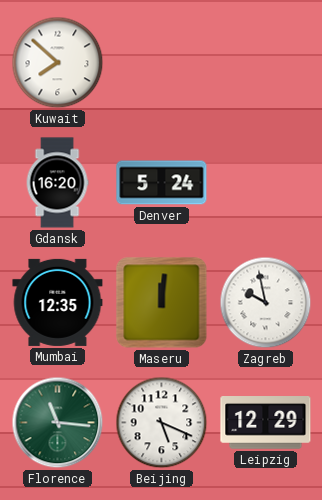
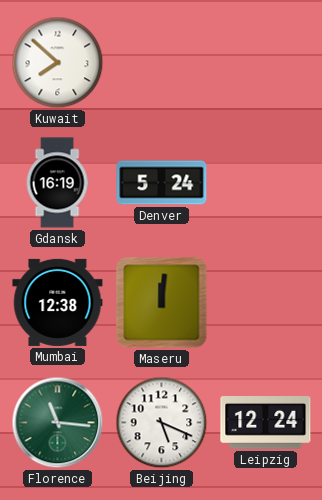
Gdansk: 16:20 -> 16:19 (57, 183)
Mumbai: 12:35 -> 12:38 (58, 302)
Zagreb: 9:58 -> none (266, 303)
Leipzig: 12:29 -> 12:24 (266, 423)
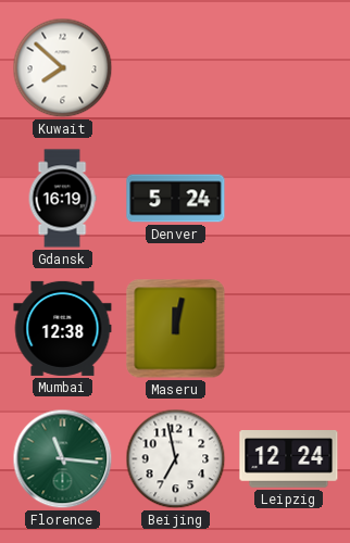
Maseru: 12:01 -> 12:02 (176, 329)
Beijing: 5:19 -> 6:58 (176, 459)
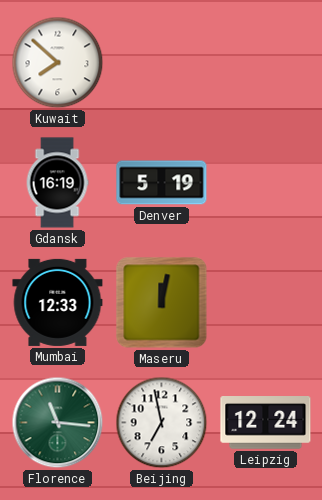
Denver: 5:24 -> 5:19 (162, 183)
Mumbai: 12:38 -> 12:33 (58, 302)
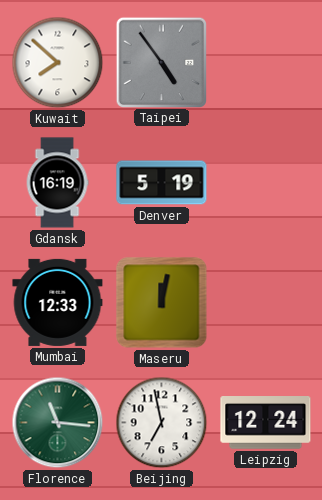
Taipei: none -> 4:54 (161, 62)
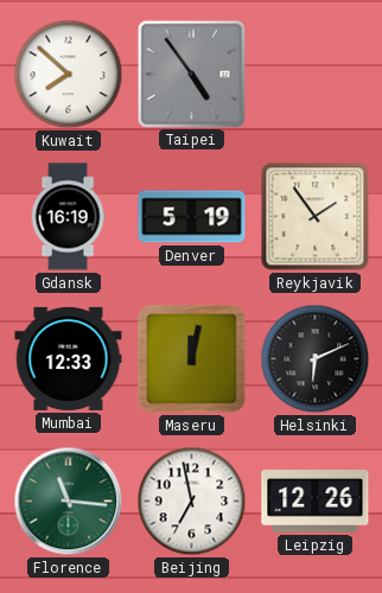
Reykjavik: none -> 1:54 (316, 217)
Helsinki: none -> 6:11 (316, 359)
Leipzig: 12:24 -> 12:26 (316, 502)
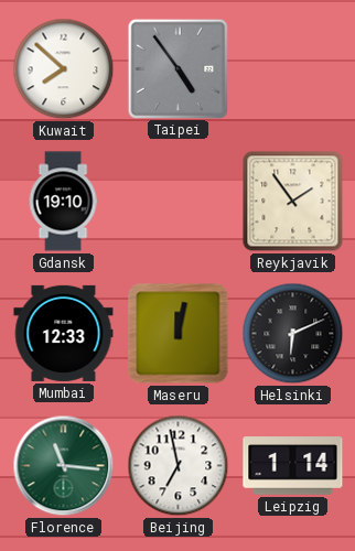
Gdansk: 16:19 -> 19:10 (63, 202)
Denver: 5:19 -> none (192, 217)
Leipzig: 12:26 -> 1:14 (293, 466)
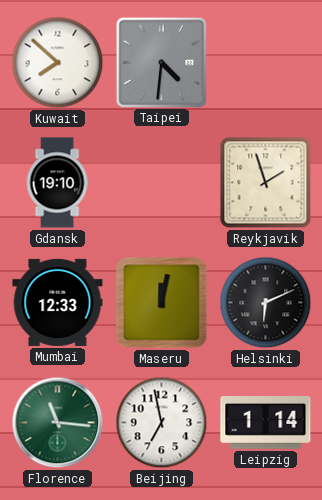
Taipei: 4:54 -> 4:31 (161, 62)
Reykjavik: 1:54 -> 1:57 (266, 183)
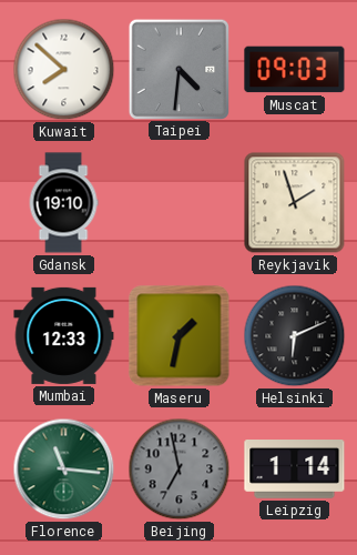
Muscat: none -> 09:03 (295, 70)
Maseru: 12:02 -> 1:32 (180, 336)
Beijing dial: white -> grey (180, 470)
